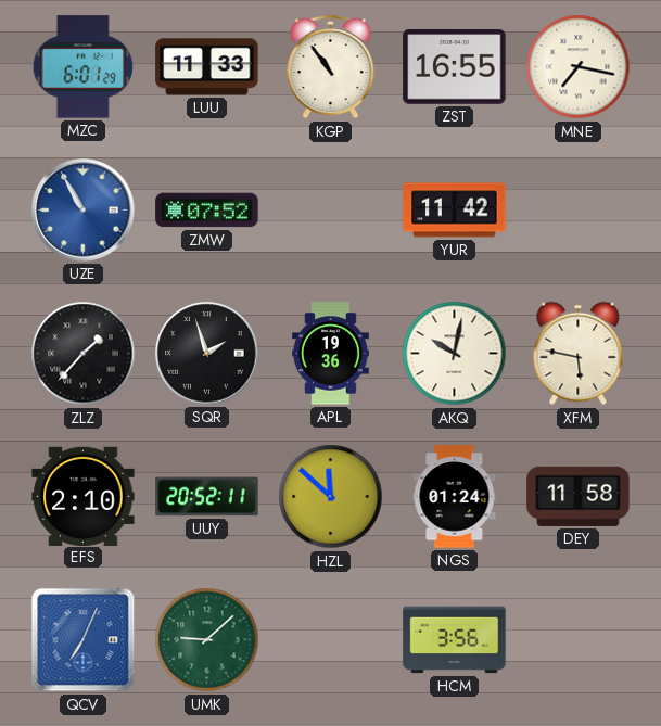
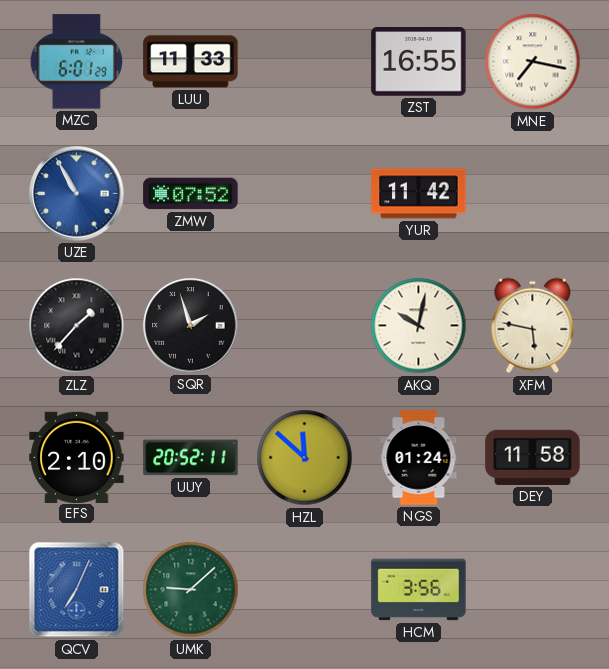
KGP: 10:54 -> none (331, 67)
APL: 19:36 -> none (331, 354)
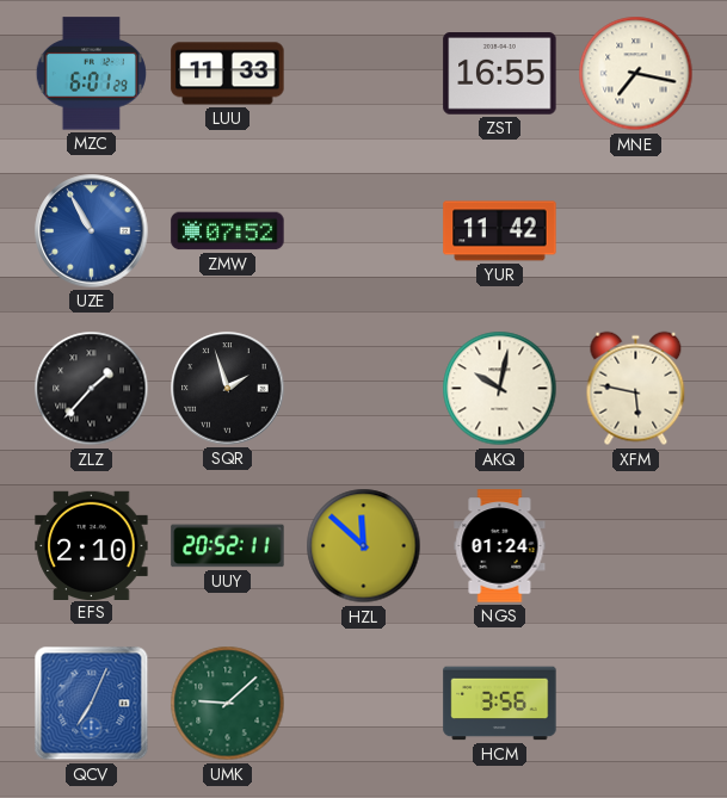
DEY: 11:58 -> none (533, 457)
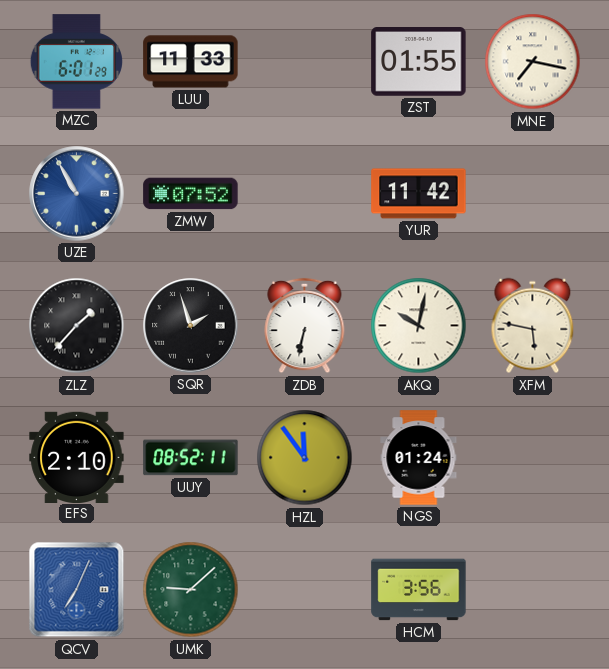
ZST: 16:55 -> 01:55 (419, 62)
ZDB: none -> 6:32 (305, 326)
UUY: 20:52 -> 08:52 (191, 458)
HZL: 11:52 -> 11:54 (305, 458)
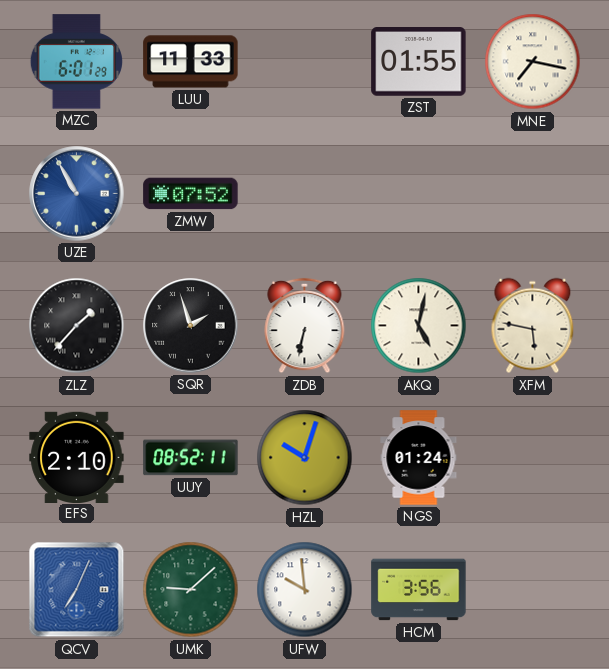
YUR: 11:42 -> none (419, 194)
AKQ: 10:02 -> 5:02 (419, 326)
HZL: 11:54 -> 10:03 (305, 458)
UFW: none -> 9:59 (305, 590)
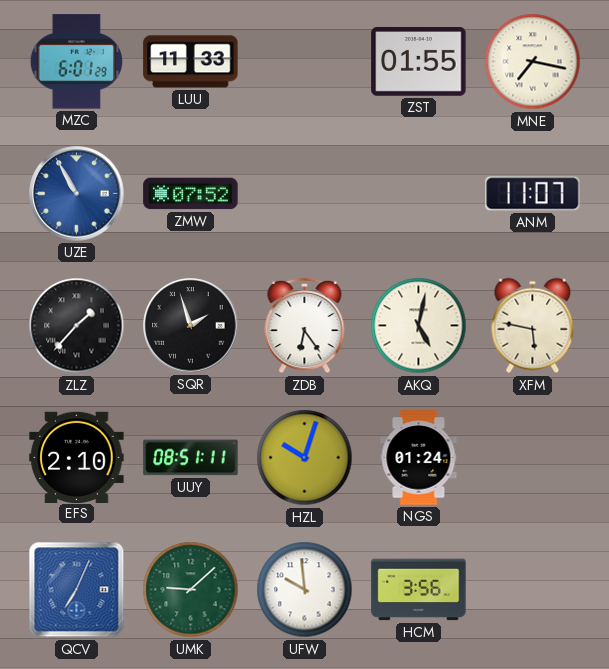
ANM: none -> 11:07 (533, 194)
ZDB: 6:32 -> 6:24 (305, 326)
UUY: 08:52 -> 08:51 (191, 458)
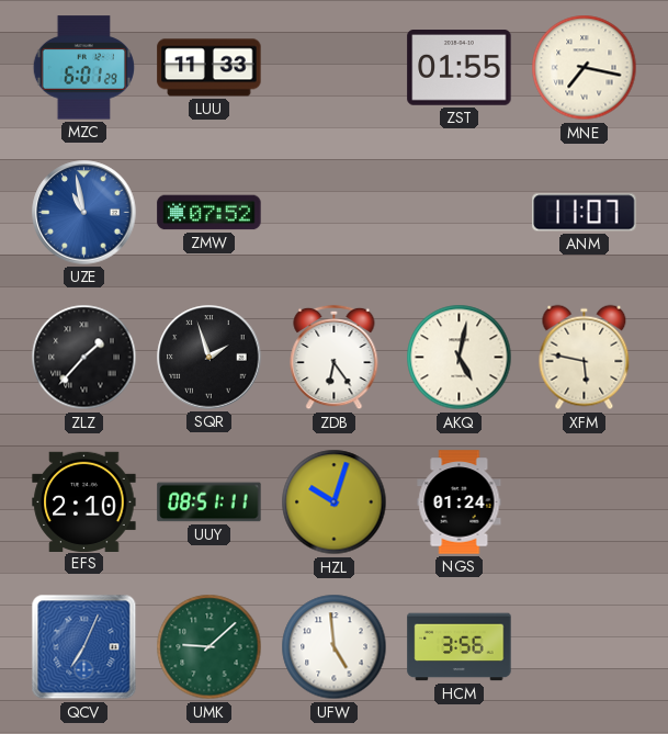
UZE: 10:55 -> 10:58 (84, 213)
UFW: 9:59 -> 4:59 (335, 647)
